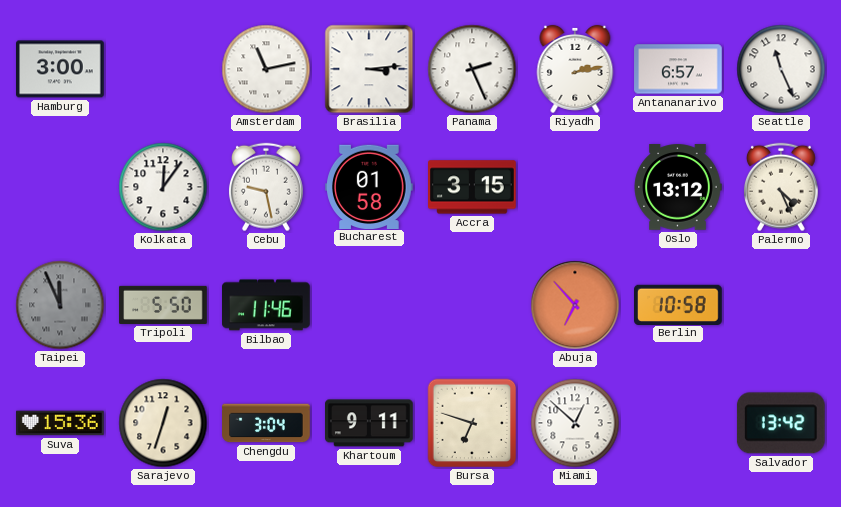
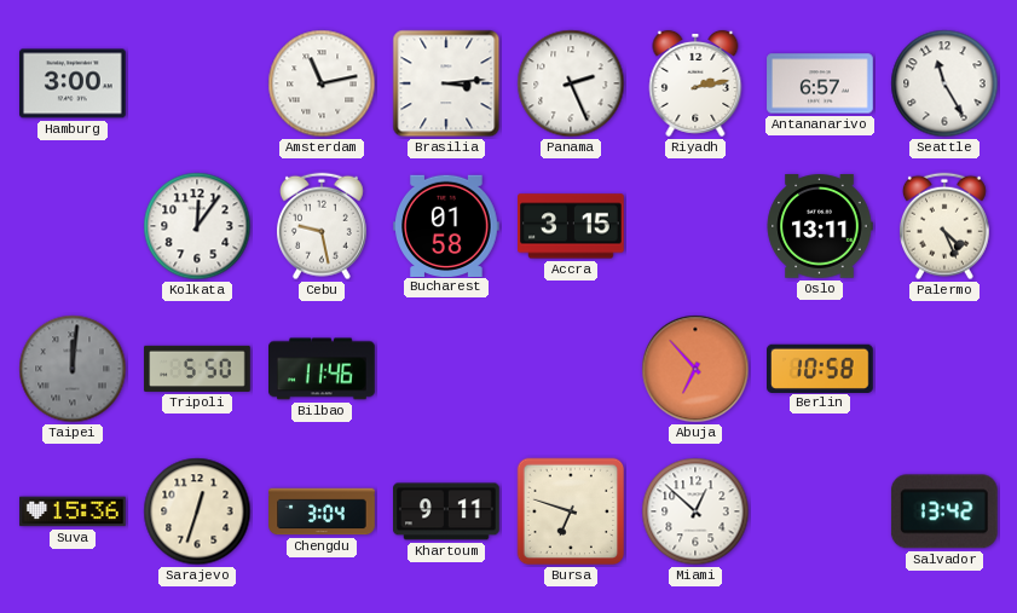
Seattle: 11:26 -> 11:25 (944, 83)
Oslo: 13:12 -> 13:11 (820, 226)
Taipei: 11:56 -> 12:01 (73, 369)
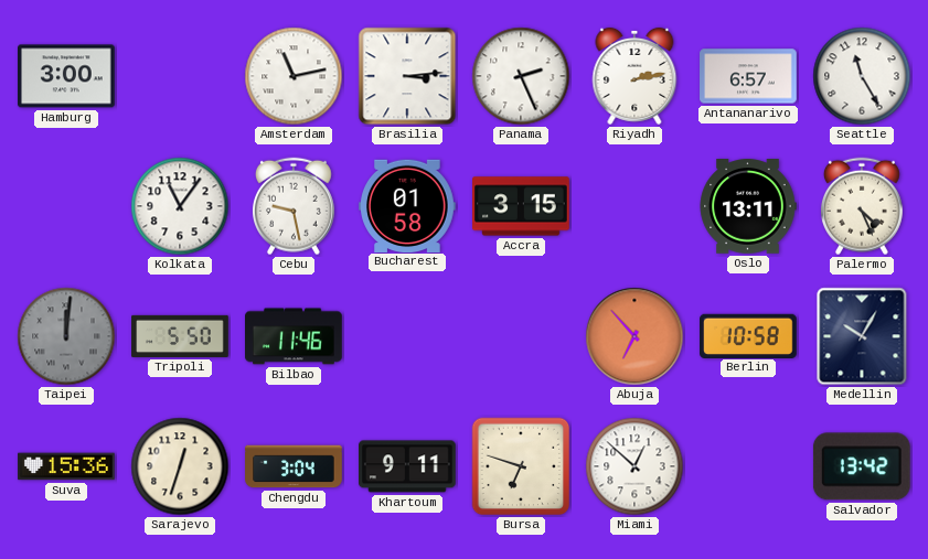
Kolkata: 12:06 -> 11:06 (180, 206)
Medellin: none -> 10:05 (862, 336)
